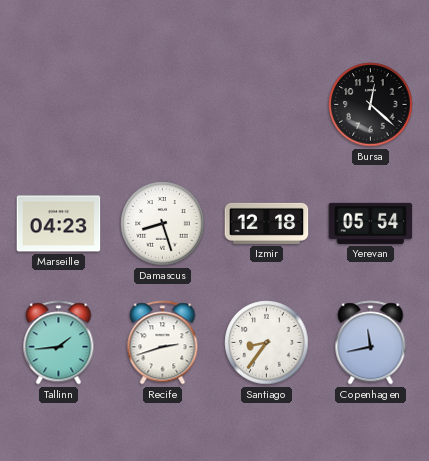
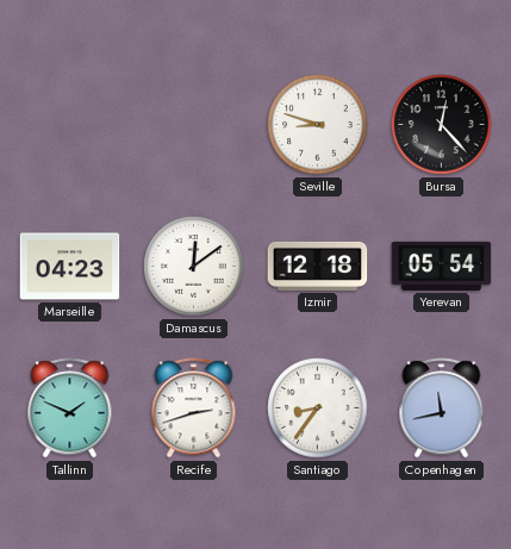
Seville: none -> 8:48 (318, 125)
Bursa: 12:22 -> 12:23 (442, 125)
Damascus: 8:27 -> 12:09 (194, 267)
Tallinn: 1:44 -> 1:49 (70, 408)
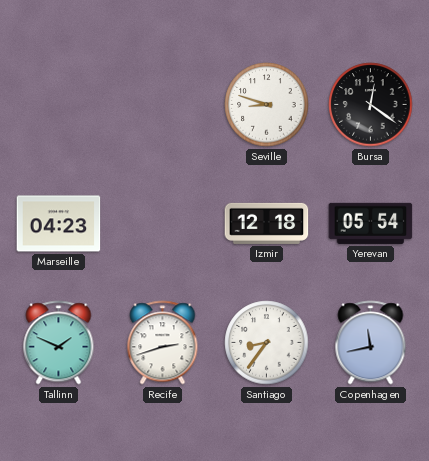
Bursa: 12:23 -> 12:21 (371, 105)
Damascus: 12:09 -> none (194, 267)
